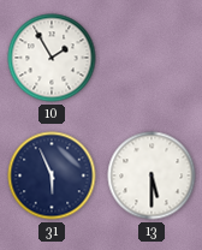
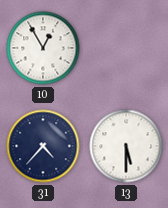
10: 1:55 -> 12:55 (43, 48)
31: 5:56 -> 4:37 (43, 146)
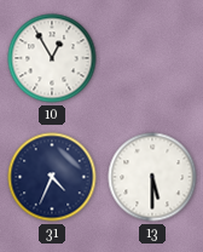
31: 4:37 -> 4:34 (52, 177)
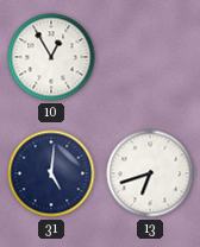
31: 4:34 -> 5:01 (51, 173)
13: 5:30 -> 6:42 (150, 173)
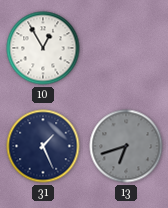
31: 5:01 -> 1:26 (43, 146)
13 dial: white -> grey (126, 146)
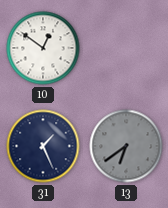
10: 12:55 -> 12:51 (43, 48)
13: 6:42 -> 6:39 (126, 146)
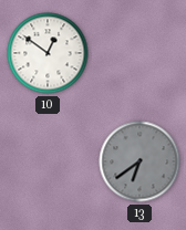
31: 1:26 -> none (43, 146)
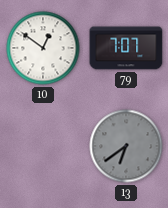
79: none -> 7:07 (126, 48)
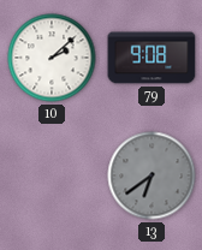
10: 12:51 -> 2:08 (52, 58)
79: 7:07 -> 9:08 (151, 58)
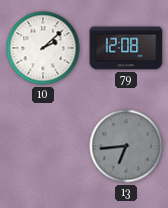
79: 9:08 -> 12:08 (126, 48)
13: 6:39 -> 6:44 (126, 146)
